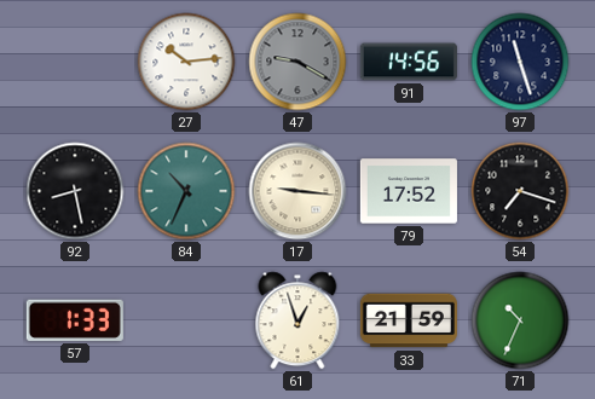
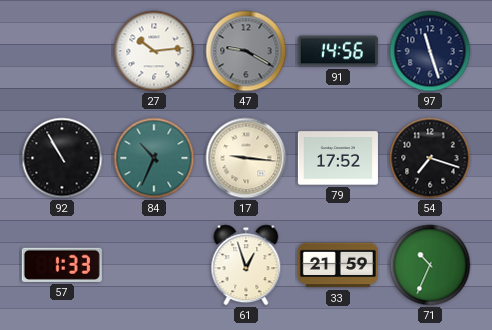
92: 8:28 -> 10:55 (62, 158)
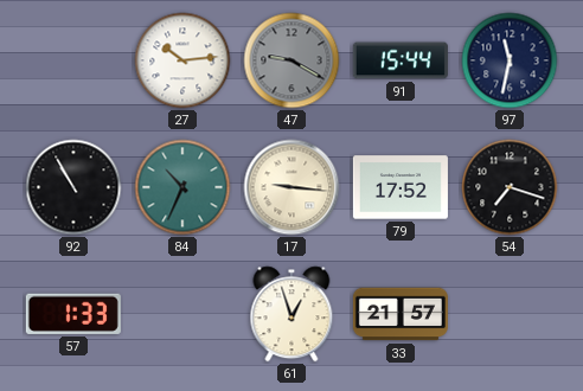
91: 14:56 -> 15:44 (401, 60)
97: 11:27 -> 11:32 (510, 60)
33: 21:59 -> 21:57 (401, 314)
71: 10:34 -> none (430, 265)
